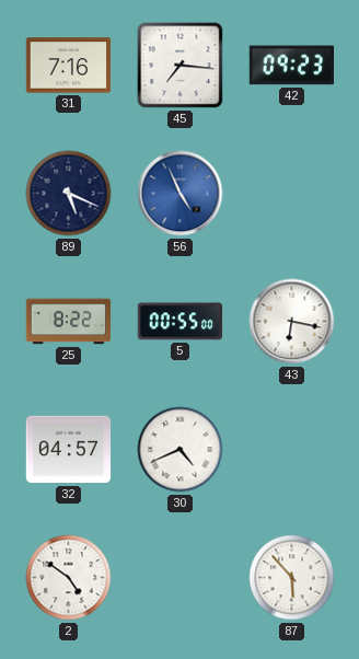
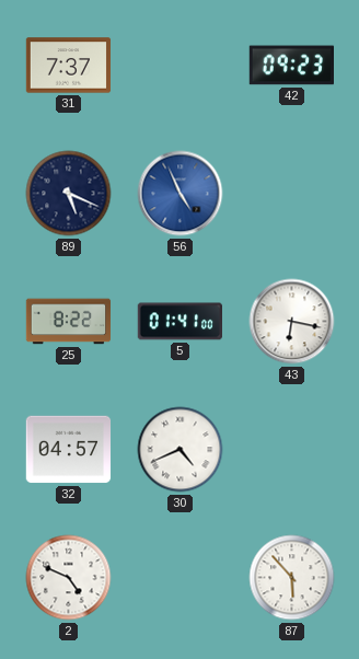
31: 7:16 -> 7:37 (69, 66)
45: 7:16 -> none (181, 66)
5: 00:55 -> 01:41 (179, 322)
2: 4:51 -> 4:49 (69, 578)
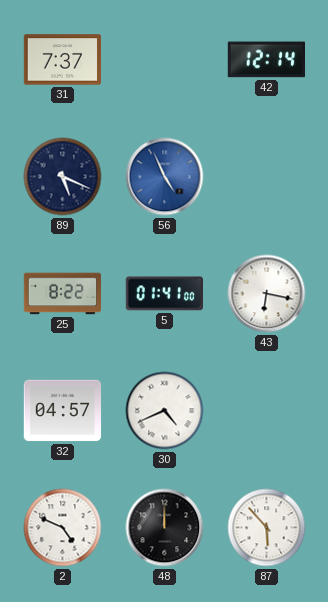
42: 09:23 -> 12:14 (266, 60)
48: none -> 12:00 (165, 528)
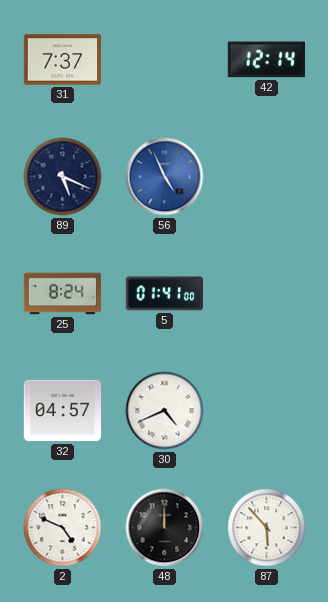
25: 8:22 -> 8:24 (63, 294)
43: 6:17 -> none (267, 294)
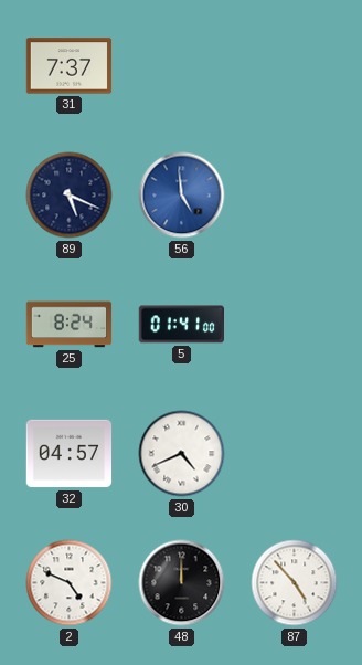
42: 12:14 -> none (266, 60)
56: 4:56 -> 4:59 (182, 196)
87: 5:53 -> 4:53 (295, 583)
